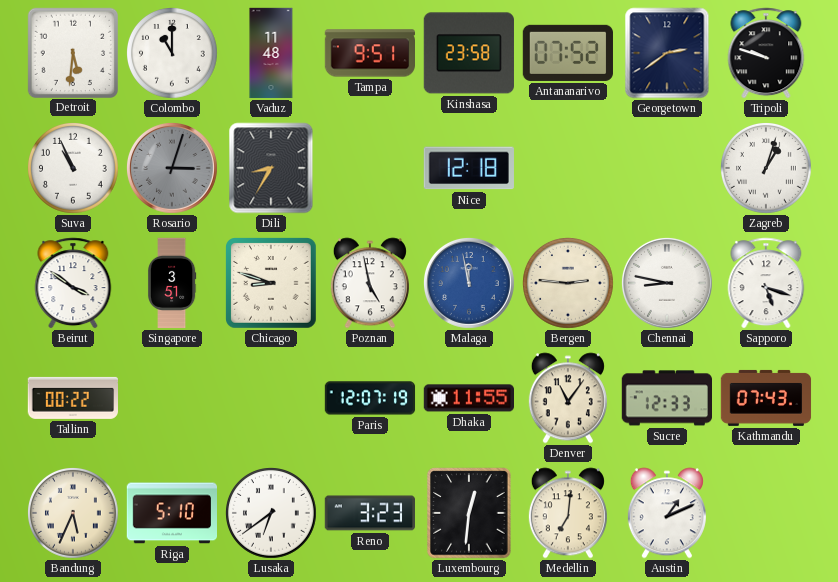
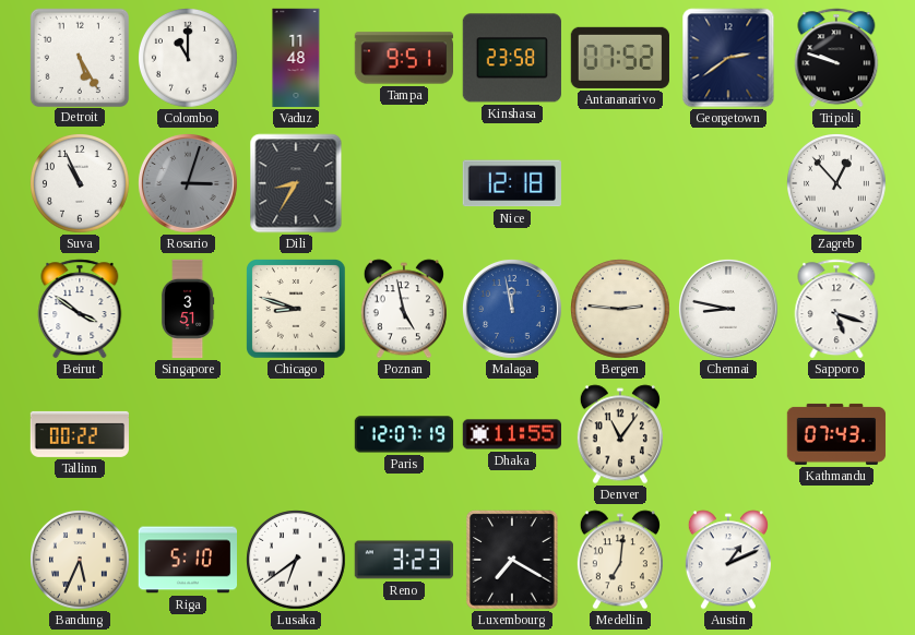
Detroit: 5:31 -> 5:25 (79, 57)
Zagreb: 1:03 -> 12:53 (837, 184)
Sucre: 12:33 -> none (666, 398)
Luxembourg: 12:31 -> 7:20 (512, 560)
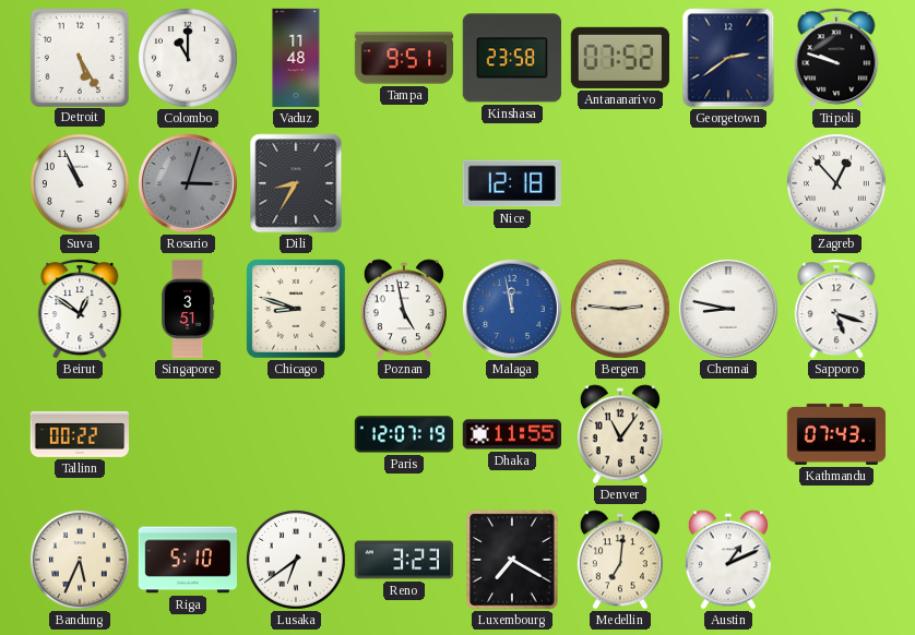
Beirut: 3:51 -> 12:51 (80, 309)
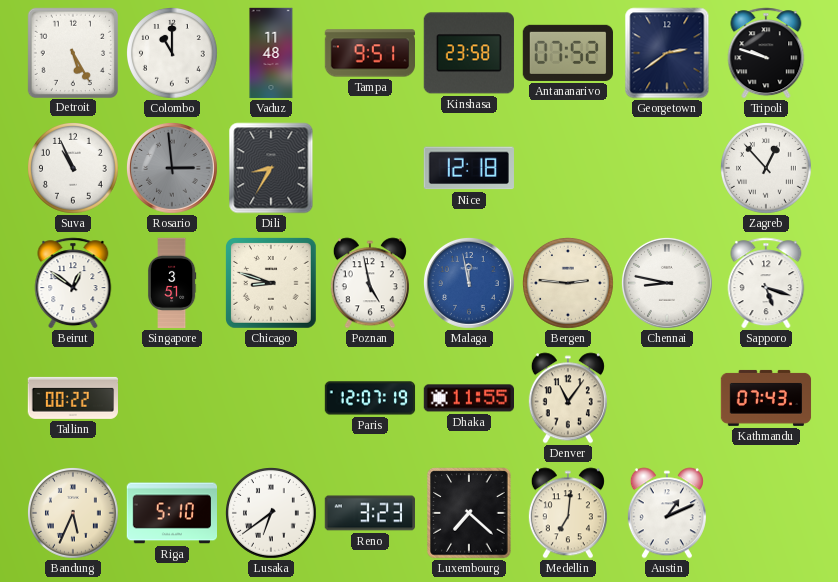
Rosario: 3:03 -> 2:59 (172, 168)
Luxembourg: 7:20 -> 7:22 (469, 513)
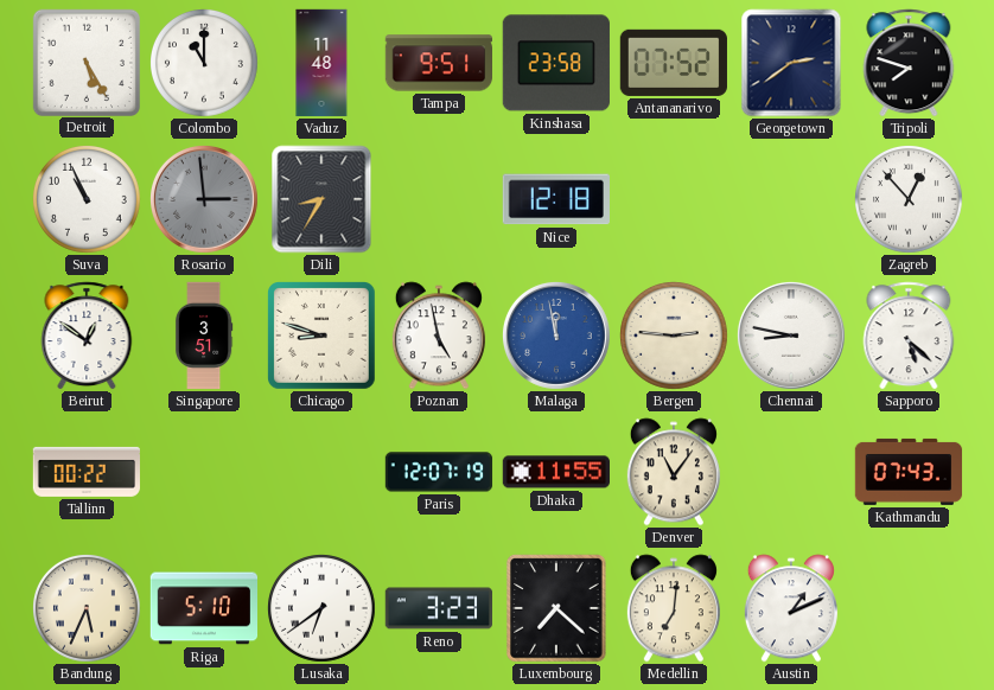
Tripoli: 9:48 -> 7:48 (909, 63)
Sapporo: 5:18 -> 5:22 (909, 336)
